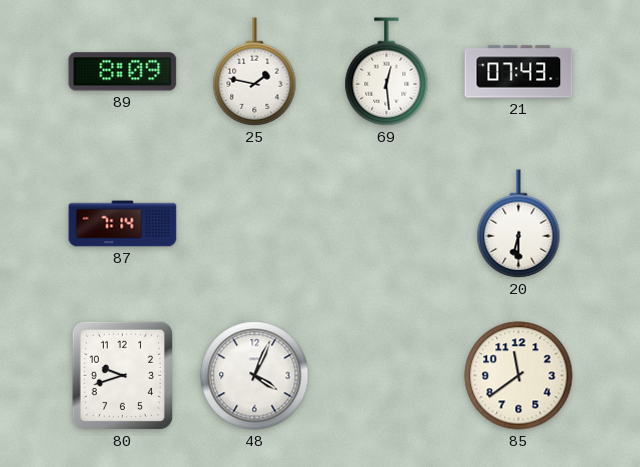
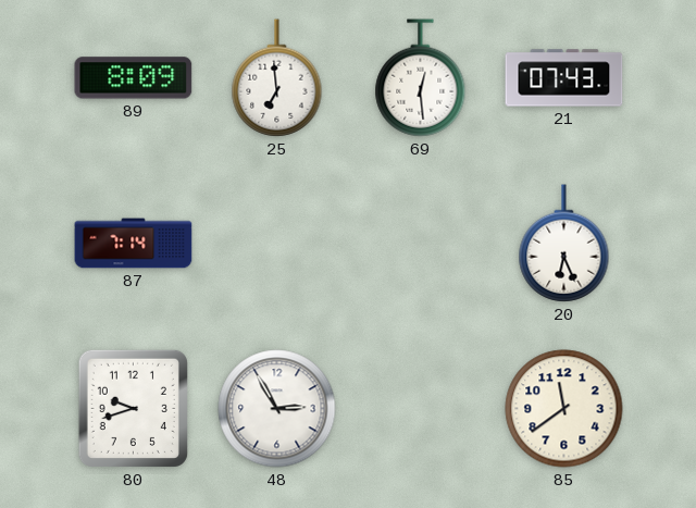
25: 1:47 -> 6:59 (277, 78)
20: 6:30 -> 6:26 (564, 244)
48: 4:04 -> 2:55 (277, 409)
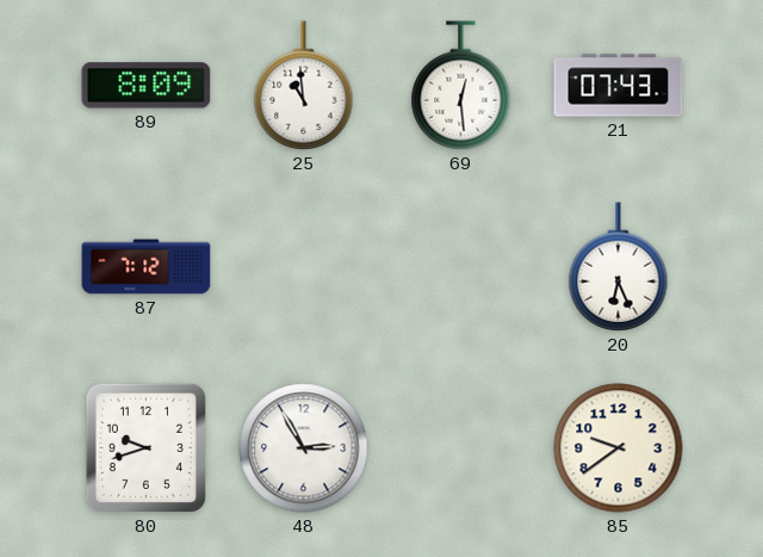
25: 6:59 -> 10:59 (304, 86)
87: 7:14 -> 7:12 (147, 267)
85: 11:39 -> 9:39 (619, 448)
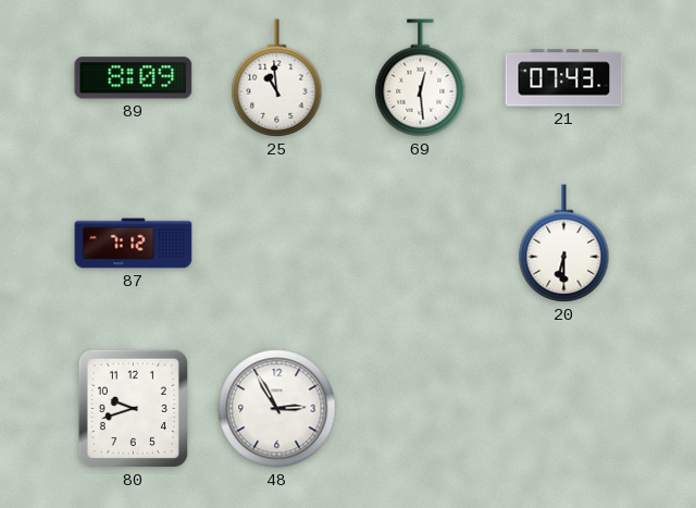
20: 6:26 -> 6:30 (564, 244)
85: 9:39 -> none (619, 448)
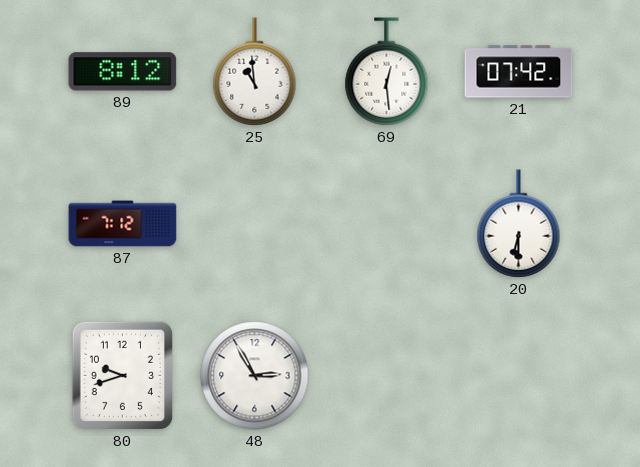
89: 8:09 -> 8:12 (123, 72)
21: 07:43 -> 07:42 (519, 72)
